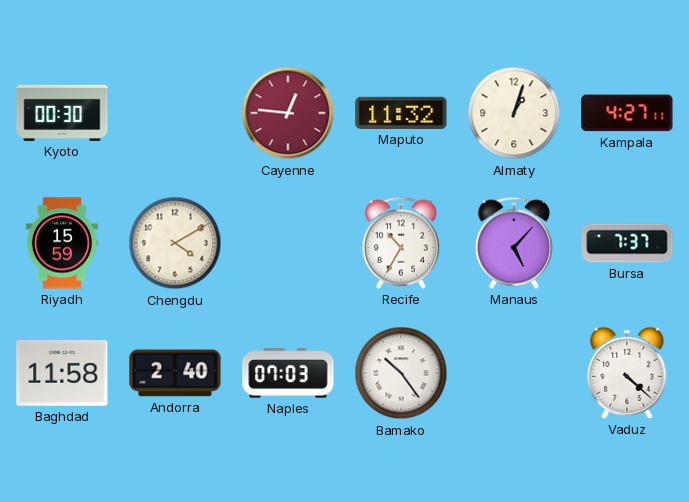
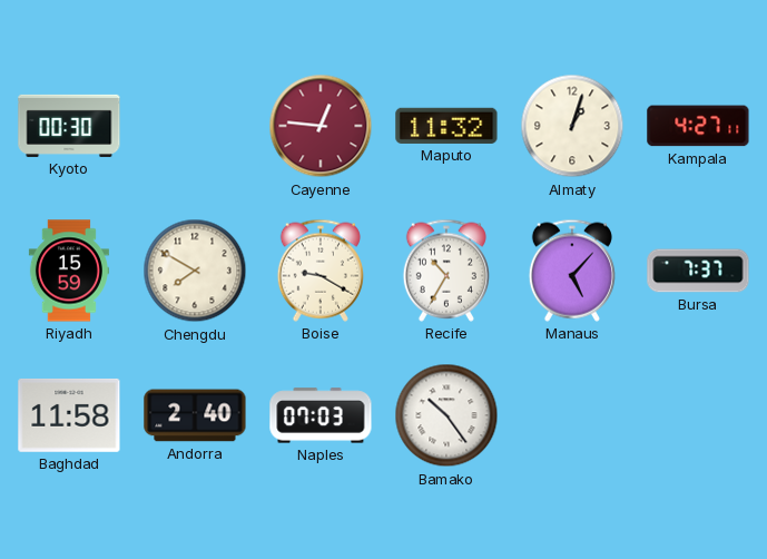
Chengdu: 4:10 -> 7:50 (195, 271)
Boise: none -> 9:20 (321, 271)
Vaduz: 4:22 -> none (627, 373)
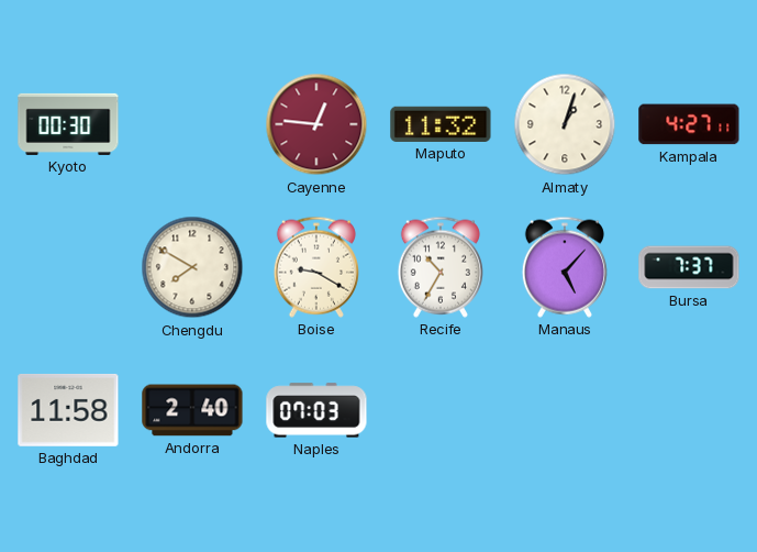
Riyadh: 15:59 -> none (69, 271)
Bamako: 10:24 -> none (446, 415)
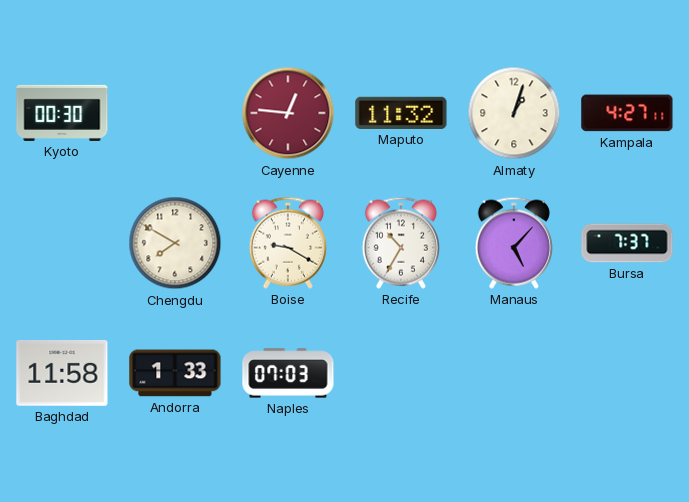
Andorra: 2:40 -> 1:33 (175, 373)
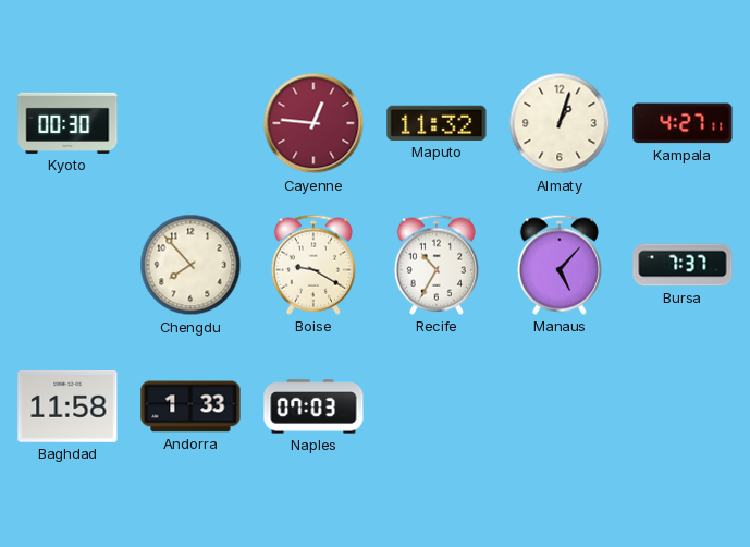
Chengdu: 7:50 -> 7:53 (190, 265)
